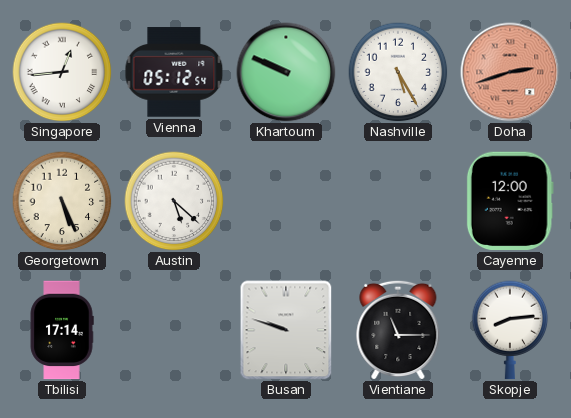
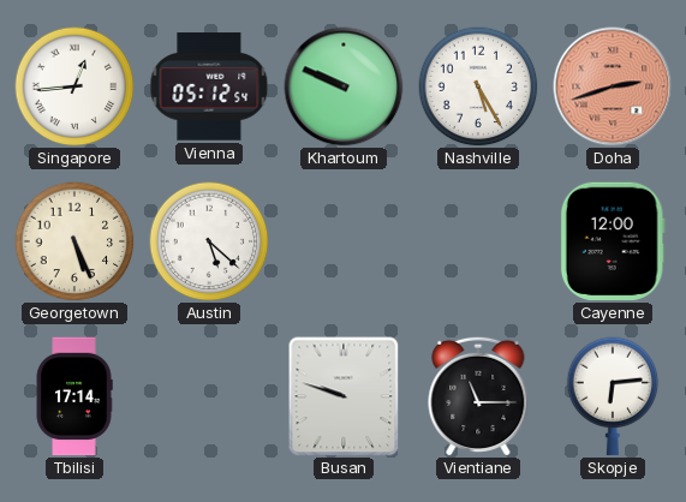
Skopje: 8:14 -> 6:14 (613, 396)
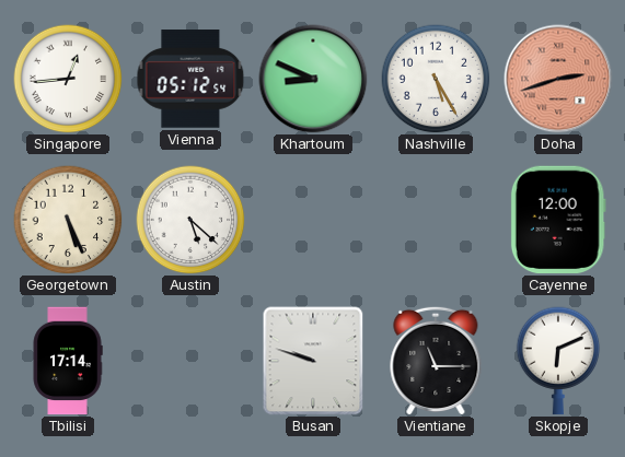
Khartoum: 9:49 -> 8:49 (313, 79)
Skopje: 6:14 -> 6:11 (558, 361)
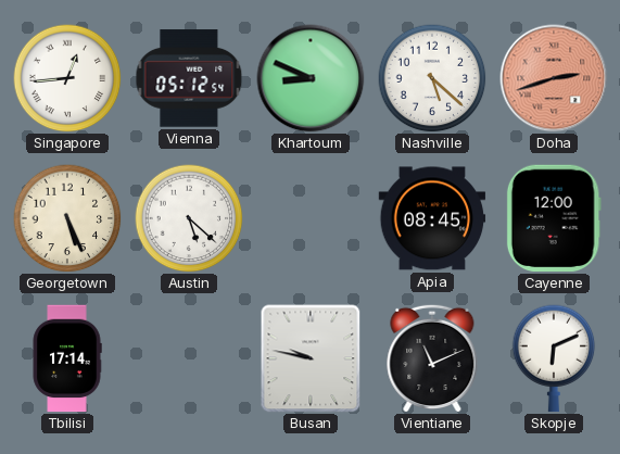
Nashville: 5:25 -> 5:22 (432, 78)
Apia: none -> 08:45 (432, 218)
Busan: 9:48 -> 9:47 (311, 358)
Vientiane: 11:15 -> 11:11 (432, 358)
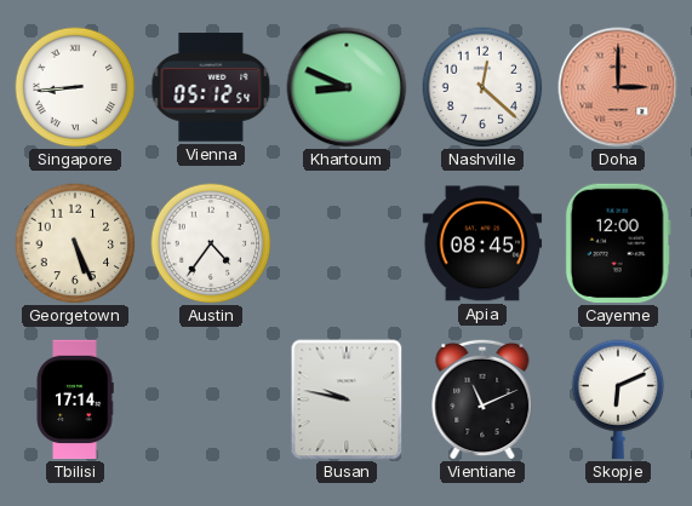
Singapore: 12:44 -> 8:44 (75, 87)
Nashville: 5:22 -> 12:22 (482, 87)
Doha: 2:42 -> 3:00 (618, 87)
Austin: 5:22 -> 4:36 (211, 243)
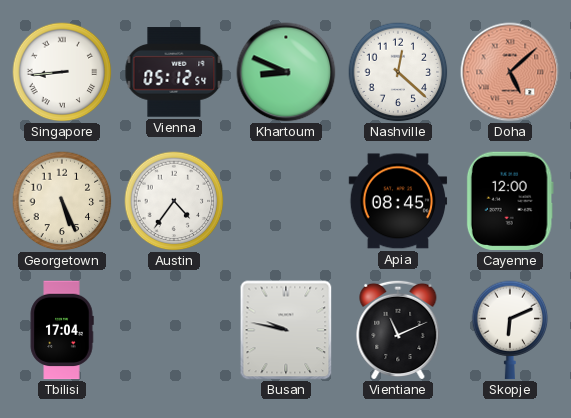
Doha: 3:00 -> 5:08 (510, 72)
Tbilisi: 17:14 -> 17:04 (62, 330)
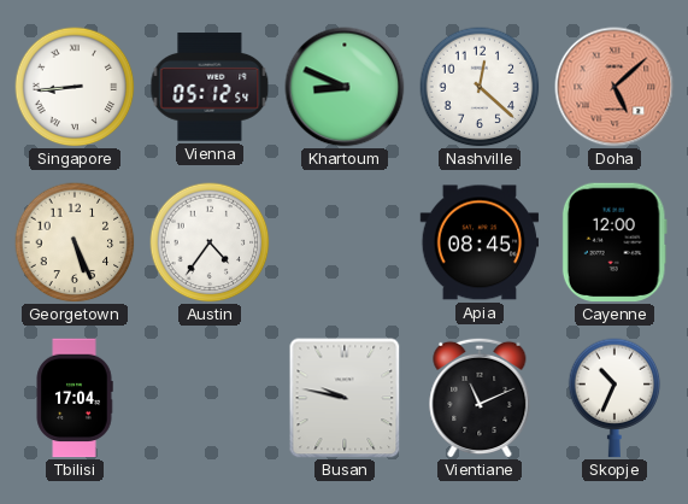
Skopje: 6:11 -> 10:34 (615, 398)
